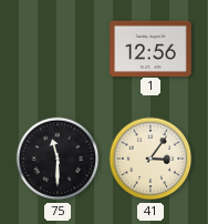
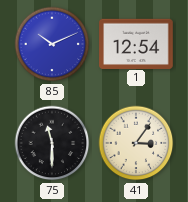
85: none -> 10:11 (52, 44)
1: 12:56 -> 12:54 (136, 43)
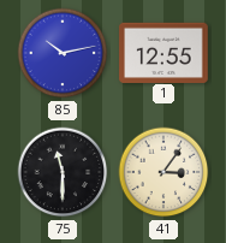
85: 10:11 -> 10:13 (63, 53)
1: 12:54 -> 12:55 (163, 52)
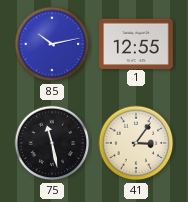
75: 11:30 -> 11:28 (52, 143)
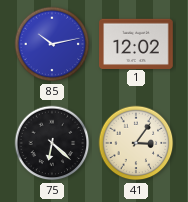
1: 12:55 -> 12:02 (136, 43)
75: 11:28 -> 6:22 (52, 143)
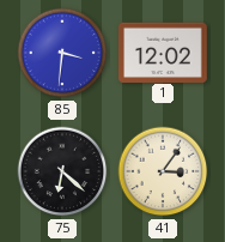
85: 10:13 -> 3:31 (62, 53)
